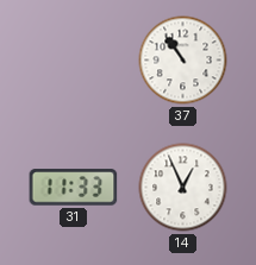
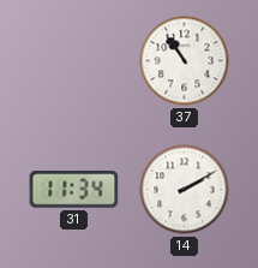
31: 11:33 -> 11:34 (74, 190)
14: 12:56 -> 2:10 (185, 190)
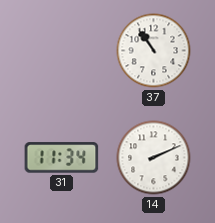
14: 2:10 -> 2:11 (154, 158)
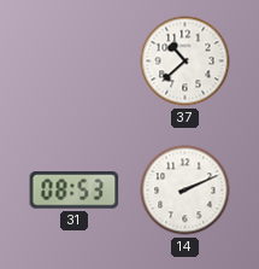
37: 10:54 -> 10:38 (186, 62)
31: 11:34 -> 08:53 (75, 191)
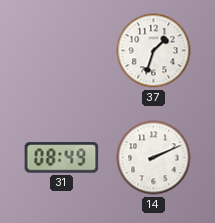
37: 10:38 -> 1:33 (154, 51)
31: 08:53 -> 08:49 (62, 158)
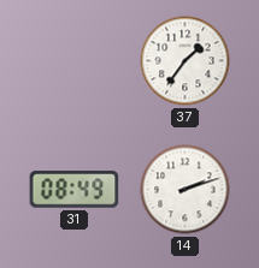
37: 1:33 -> 1:36 (186, 61)
14: 2:11 -> 2:12 (186, 190)
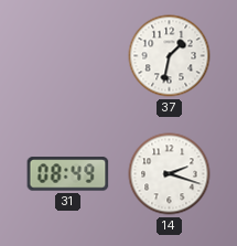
37: 1:36 -> 1:32 (170, 56)
14: 2:12 -> 2:18 (170, 174)
